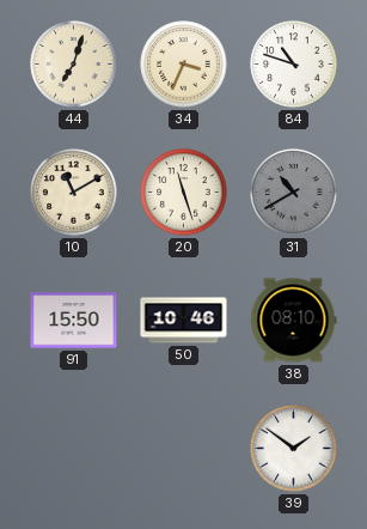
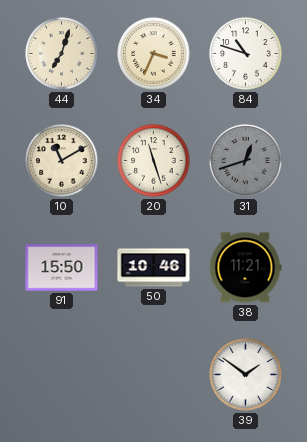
31: 10:40 -> 12:42 (246, 161)
38: 08:10 -> 11:21 (245, 268)
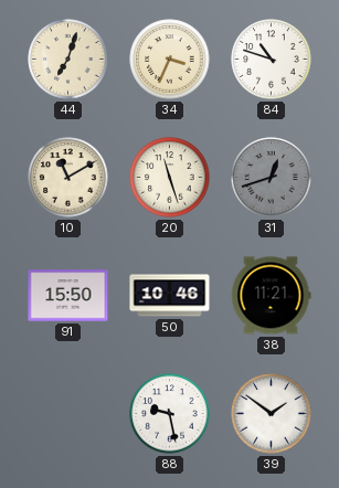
88: none -> 9:28 (170, 414)
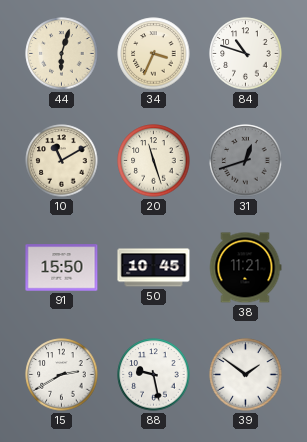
44: 7:03 -> 6:03 (62, 54)
50: 10:46 -> 10:45 (154, 268)
15: none -> 2:40 (62, 375)
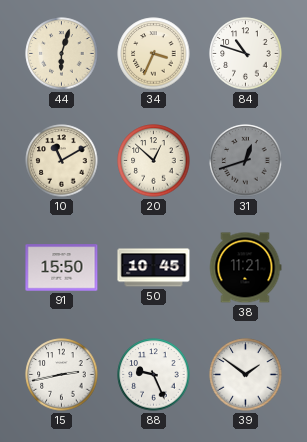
20: 11:27 -> 12:52 (154, 161)
15: 2:40 -> 2:43 (62, 375)
88: 9:28 -> 9:26 (154, 375)
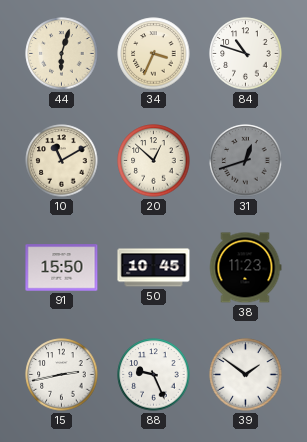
38: 11:21 -> 11:23 (245, 268)
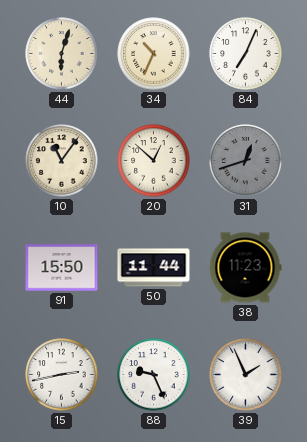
34: 3:34 -> 10:34 (154, 54)
84: 10:48 -> 7:04 (246, 54)
10: 11:10 -> 11:06 (62, 161)
50: 10:45 -> 11:44 (154, 268)
39: 1:51 -> 1:56 (246, 375)
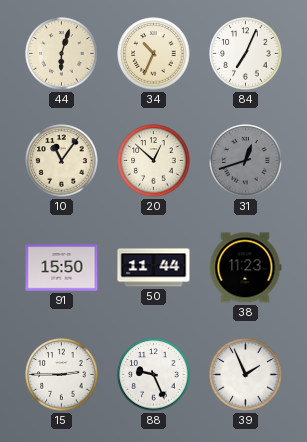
15: 2:43 -> 2:45 (62, 375)
